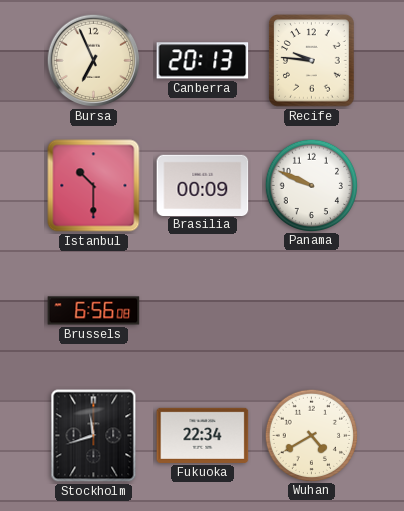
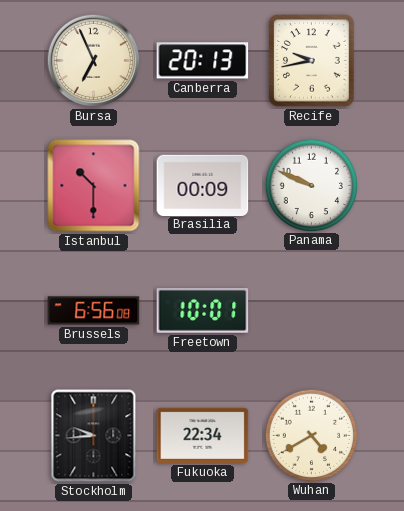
Recife: 9:46 -> 9:43 (312, 61)
Freetown: none -> 10:01 (203, 311)
Stockholm: 11:42 -> 9:44 (94, 436)
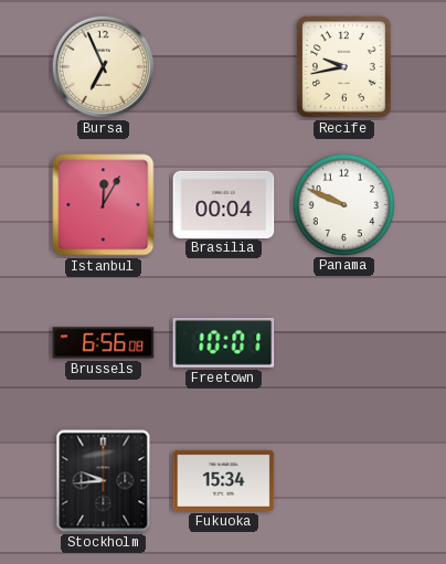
Canberra: 20:13 -> none (203, 61)
Istanbul: 10:30 -> 12:05 (104, 205)
Brasilia: 00:09 -> 00:04 (224, 204)
Fukuoka: 22:34 -> 15:34 (224, 480)
Wuhan: 4:40 -> none (311, 435)
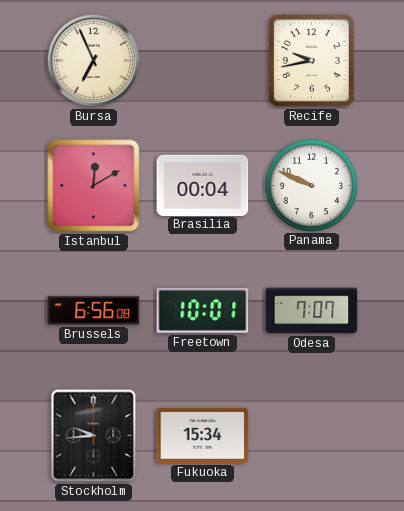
Istanbul: 12:05 -> 12:10 (94, 186)
Odesa: none -> 7:07 (312, 311)
